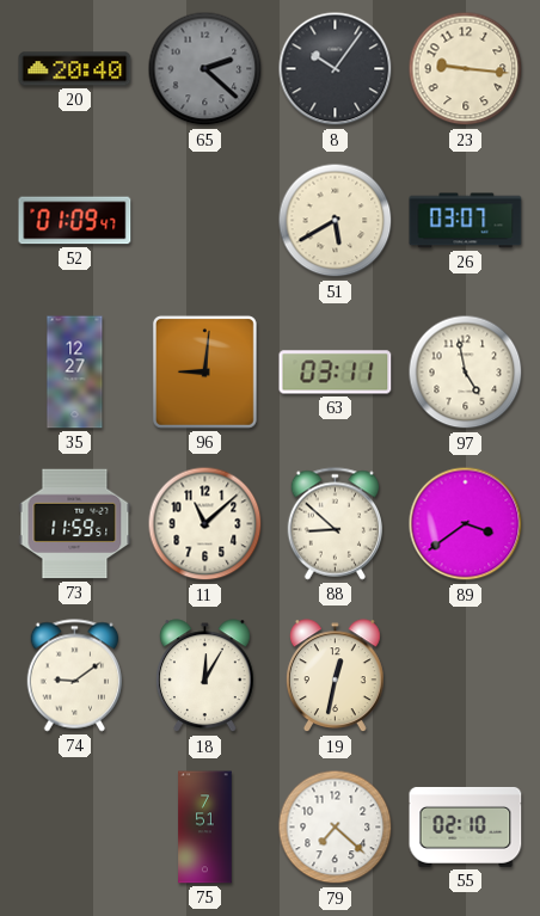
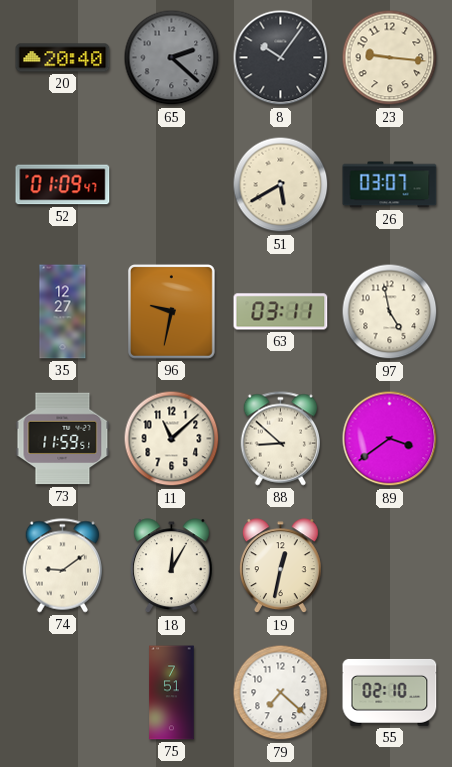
96: 9:01 -> 9:32 (171, 311)
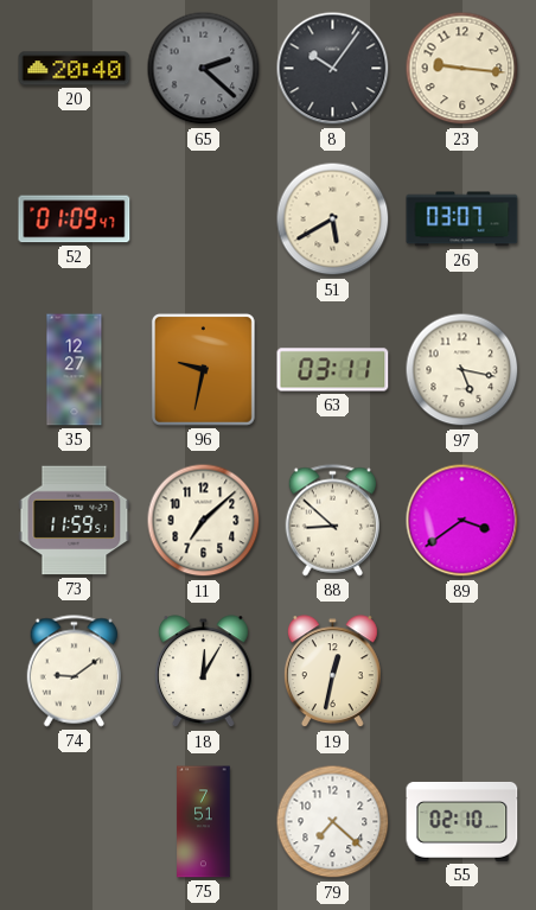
97: 4:58 -> 5:17 (462, 370)
11: 11:08 -> 7:08 (204, 521)
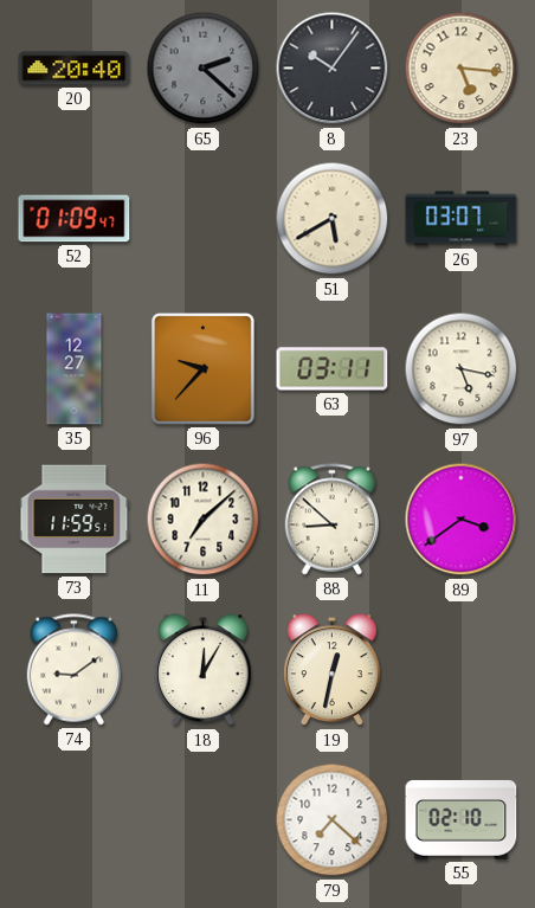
23: 9:16 -> 5:16 (462, 69)
96: 9:32 -> 9:37 (202, 368)
75: 7:51 -> none (204, 822)
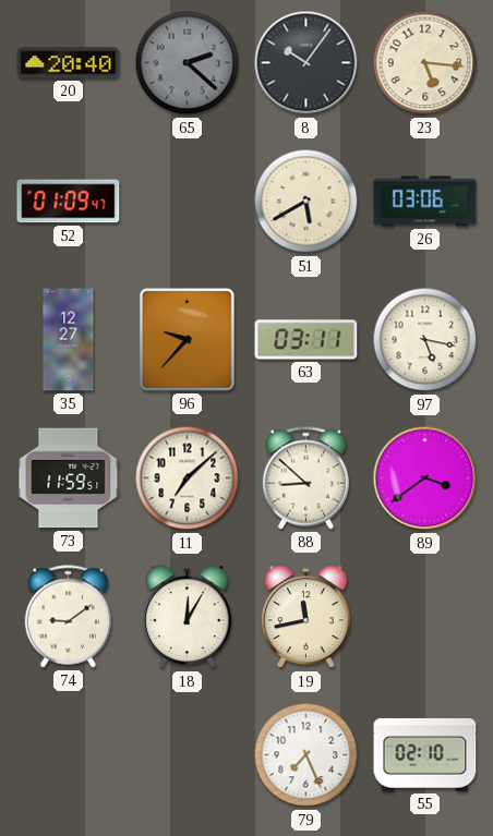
26: 03:07 -> 03:06 (425, 202)
19: 12:32 -> 11:43 (305, 617)
79: 7:22 -> 7:26 (306, 755)
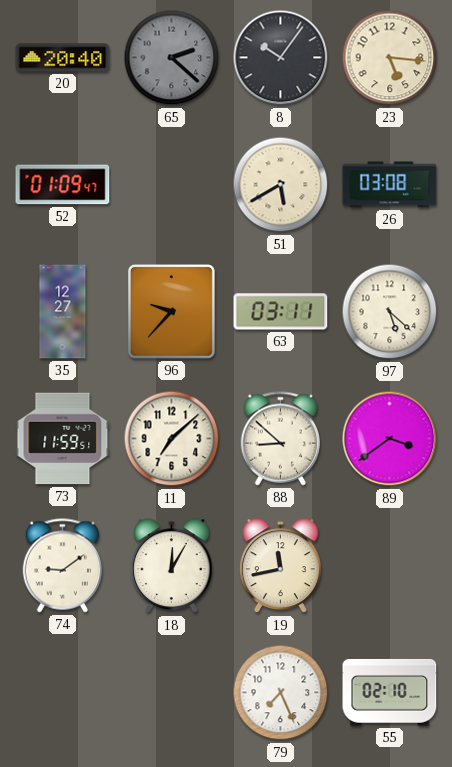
26: 03:06 -> 03:08 (390, 185)
97: 5:17 -> 5:22 (390, 312)
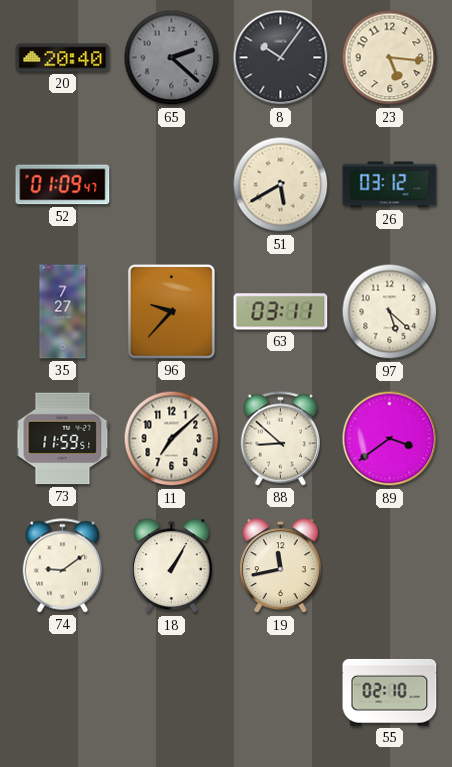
26: 03:08 -> 03:12 (390, 185)
35: 12:27 -> 7:27 (63, 312)
18: 12:05 -> 1:05 (171, 566)
79: 7:26 -> none (281, 693)
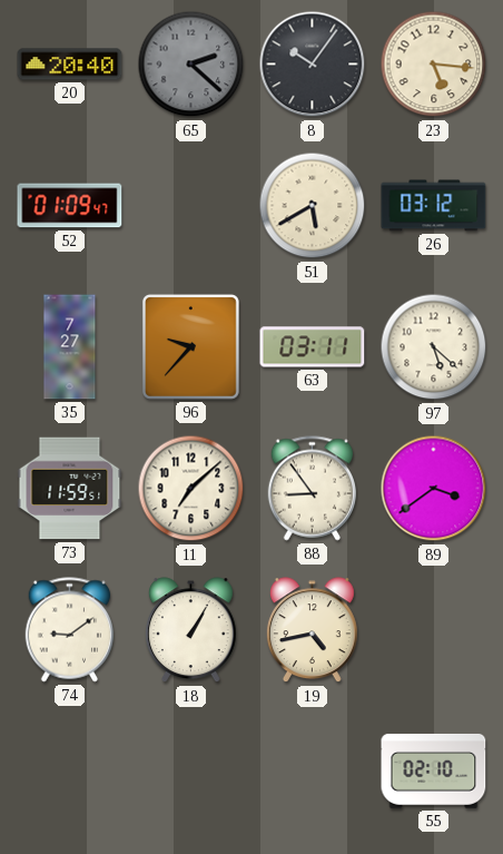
88: 8:52 -> 8:54 (312, 489)
19: 11:43 -> 4:43 (312, 630)
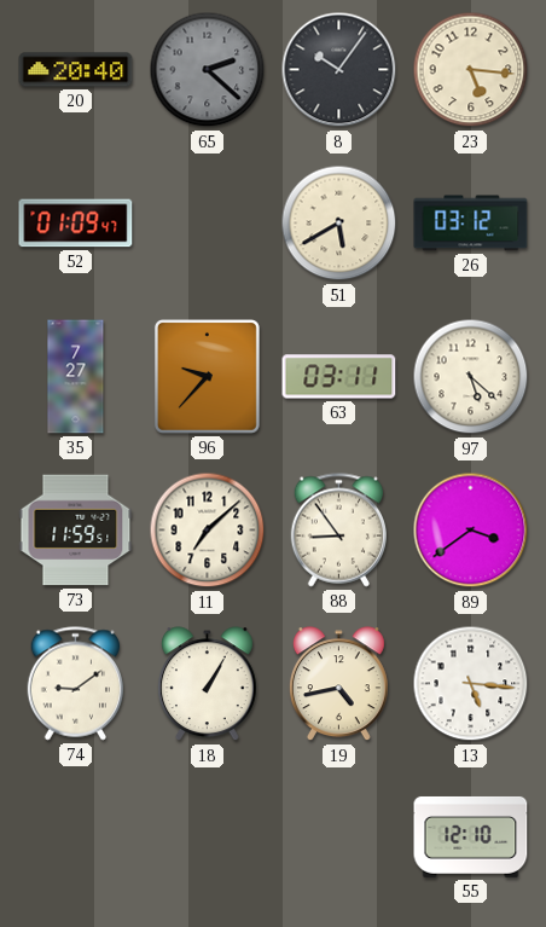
13: none -> 5:16 (471, 684)
55: 02:10 -> 12:10 (471, 836)
